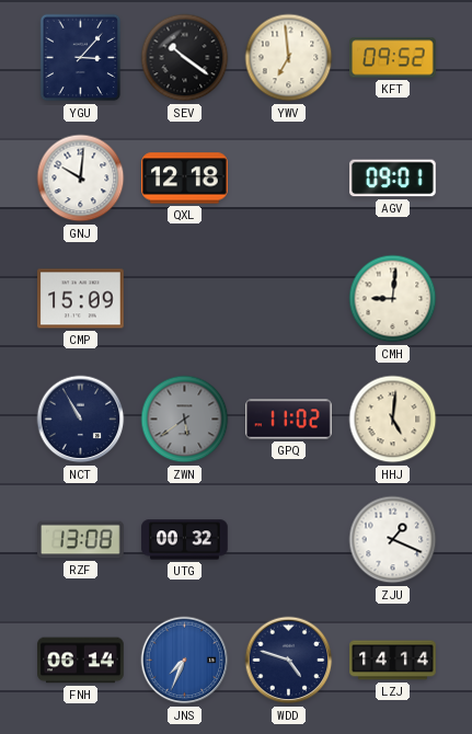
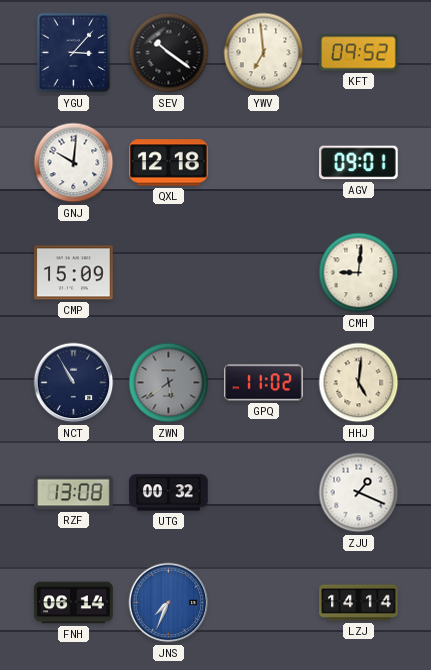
WDD: 4:48 -> none (289, 661)
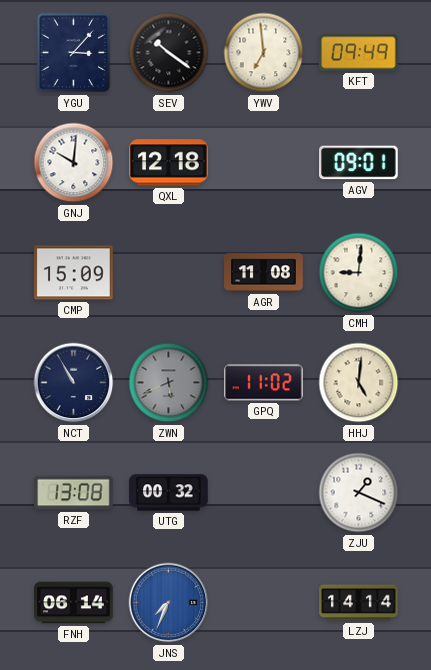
KFT: 09:52 -> 09:49 (359, 53)
AGR: none -> 11:08 (264, 273)
ZWN: 5:39 -> 5:41 (169, 383)
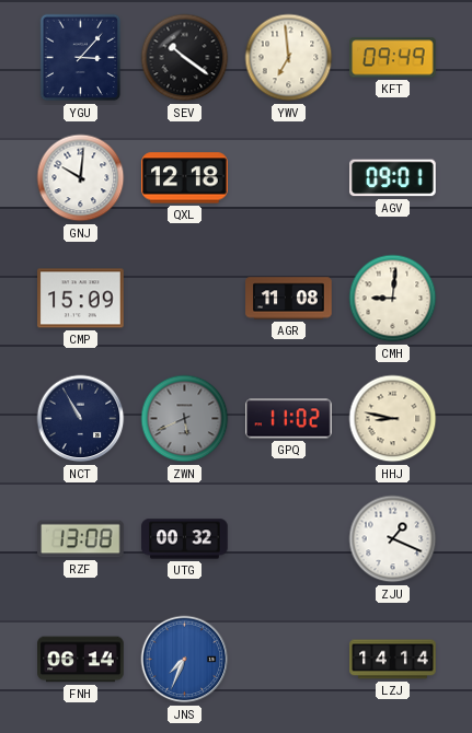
HHJ: 5:01 -> 8:47 (393, 419)
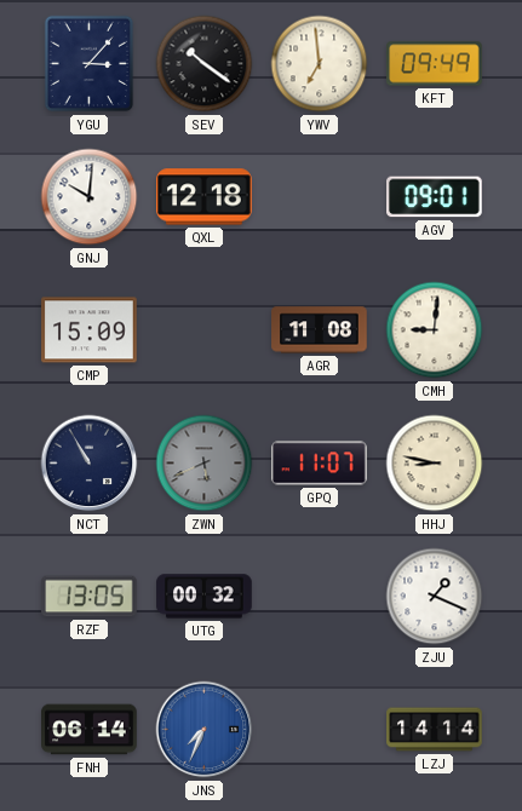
GPQ: 11:02 -> 11:07 (320, 464)
RZF: 13:08 -> 13:05 (90, 597)
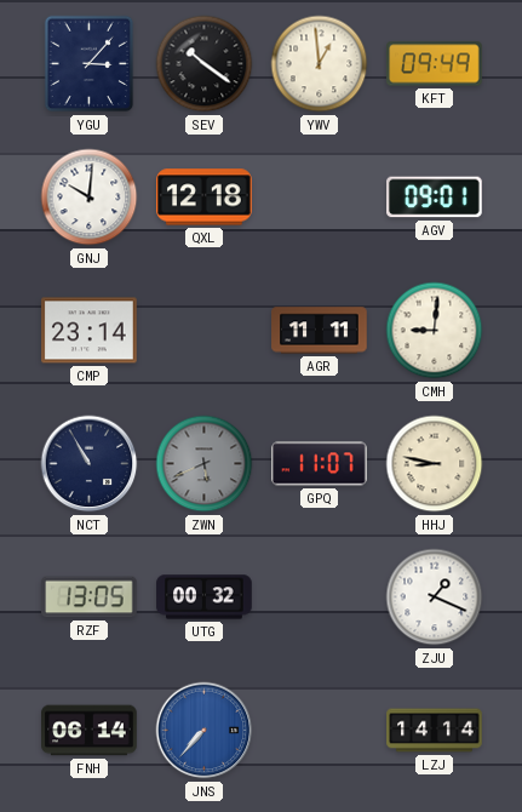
YWV: 6:59 -> 12:59 (320, 64)
CMP: 15:09 -> 23:14 (90, 331)
AGR: 11:08 -> 11:11 (320, 331)
JNS: 7:34 -> 7:37 (205, 731)
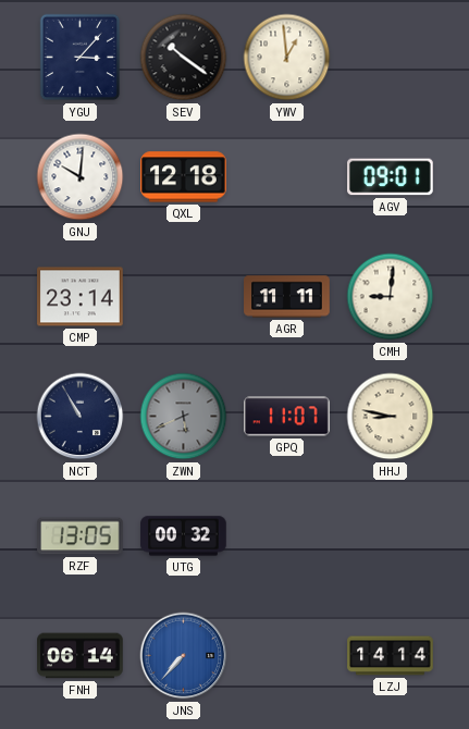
KFT: 09:49 -> none (435, 64)
ZJU: 1:19 -> none (435, 597)
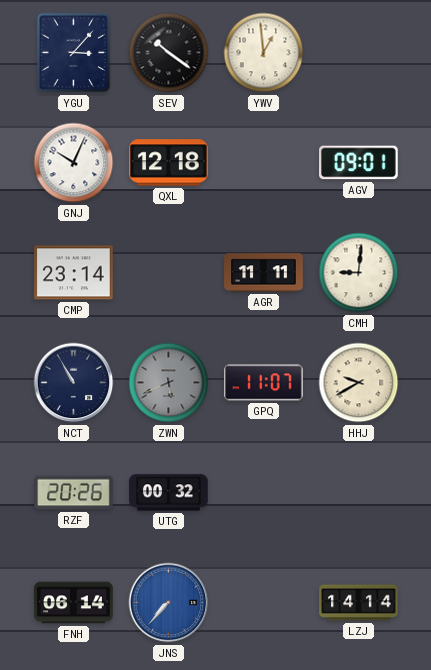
GNJ: 10:01 -> 10:04 (74, 163)
HHJ: 8:47 -> 9:40 (359, 383)
RZF: 13:05 -> 20:26 (74, 493)
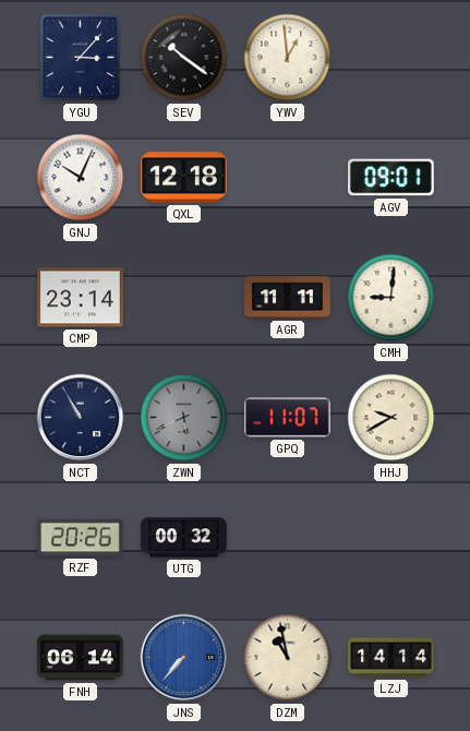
DZM: none -> 10:58 (288, 658)
